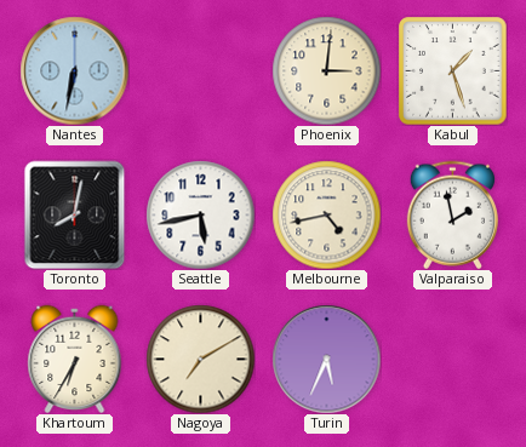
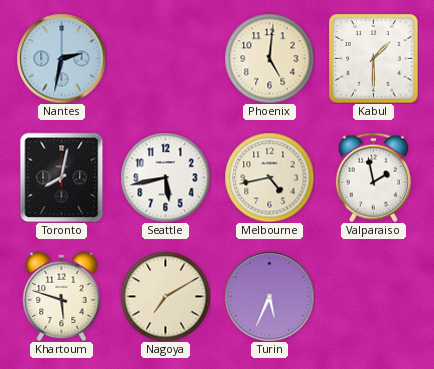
Nantes: 6:32 -> 2:32 (61, 58)
Phoenix: 3:01 -> 5:01 (269, 58)
Kabul: 1:27 -> 1:30 (373, 58)
Khartoum: 6:35 -> 5:48 (62, 296)
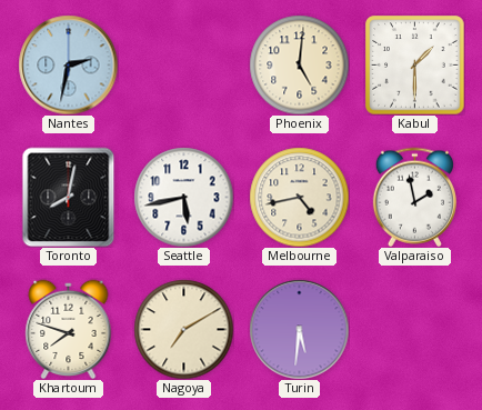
Khartoum: 5:48 -> 7:48 (69, 329)
Turin: 5:34 -> 5:31 (299, 329)
